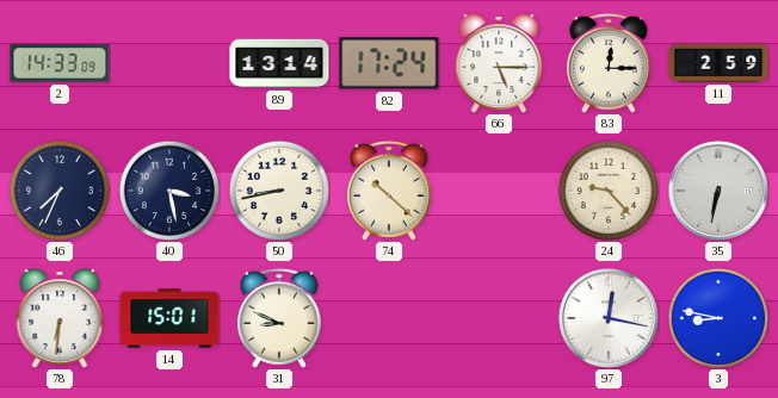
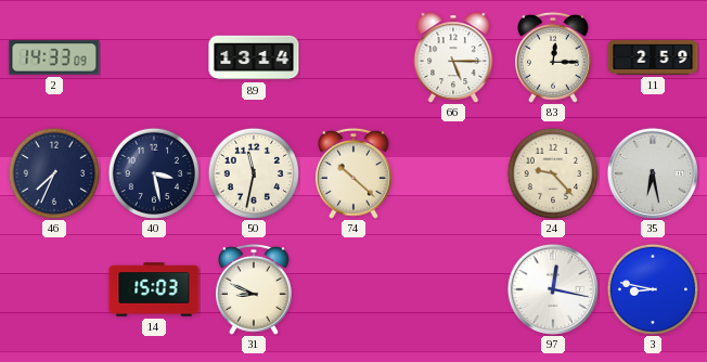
82: 17:24 -> none (389, 63)
50: 8:43 -> 11:32 (253, 172)
35: 6:32 -> 6:28 (653, 173)
78: 6:31 -> none (60, 318)
14: 15:01 -> 15:03 (154, 289)
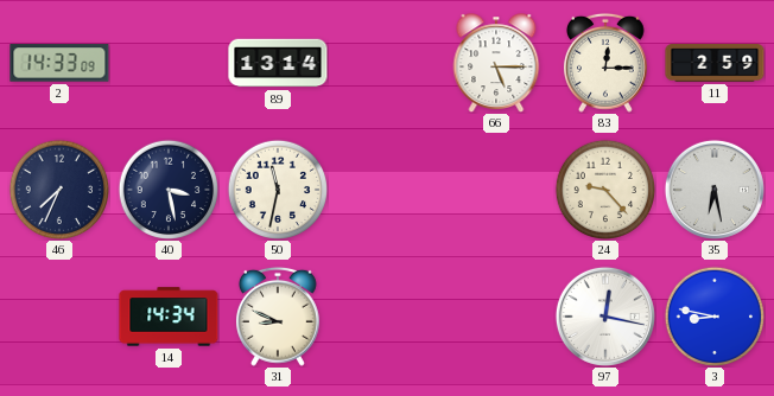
74: 10:22 -> none (353, 173)
14: 15:03 -> 14:34 (169, 317)
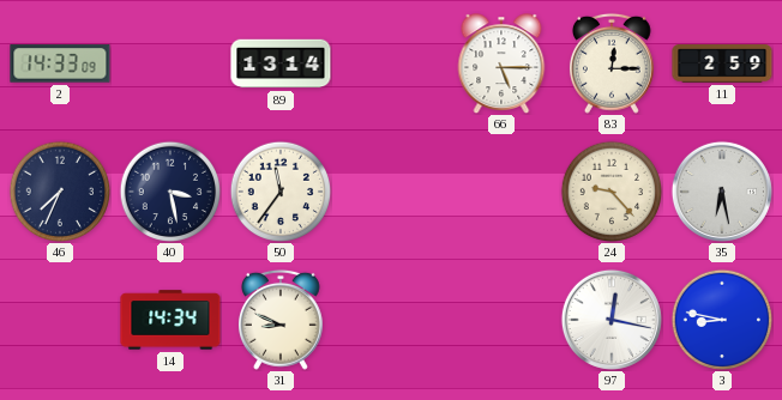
50: 11:32 -> 11:36 (279, 190)
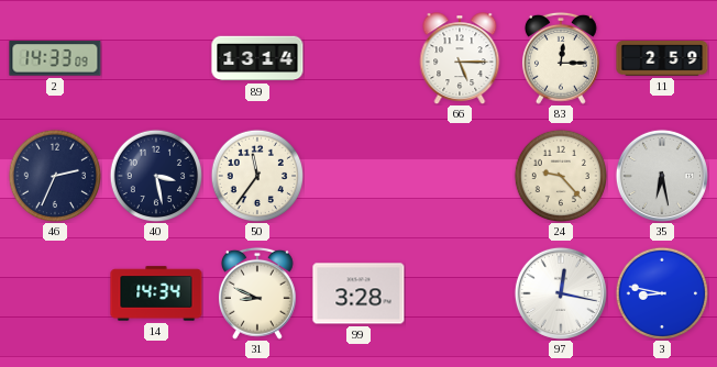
46: 7:34 -> 2:34 (54, 175)
99: none -> 3:28 (358, 293)
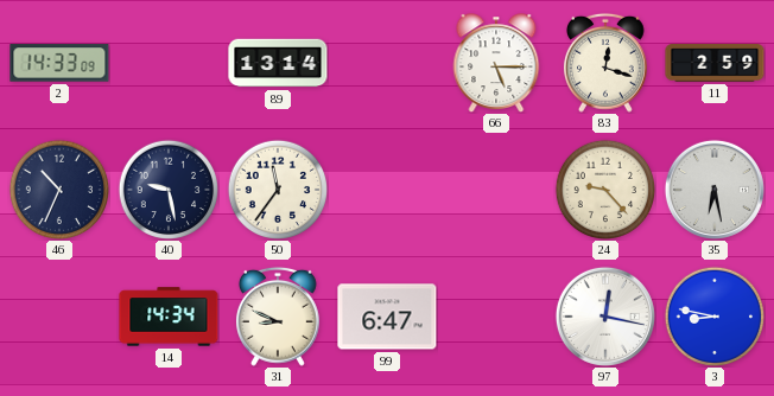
83: 12:15 -> 12:18 (605, 63)
46: 2:34 -> 10:34 (58, 189)
40: 3:28 -> 9:28 (167, 189)
99: 3:28 -> 6:47 (387, 317)
